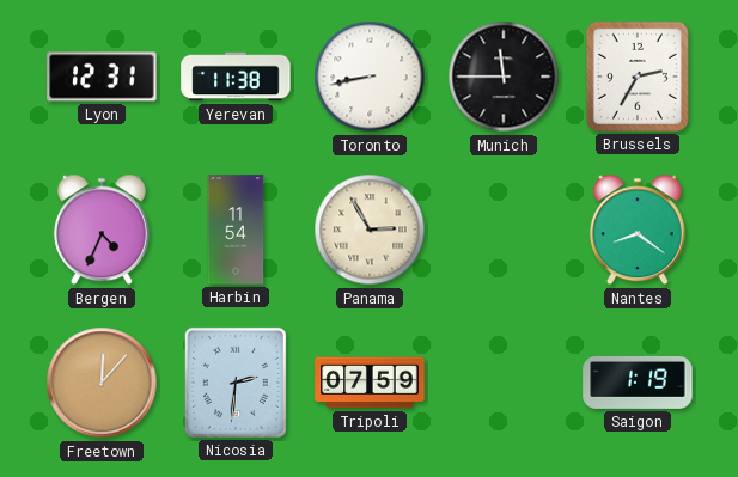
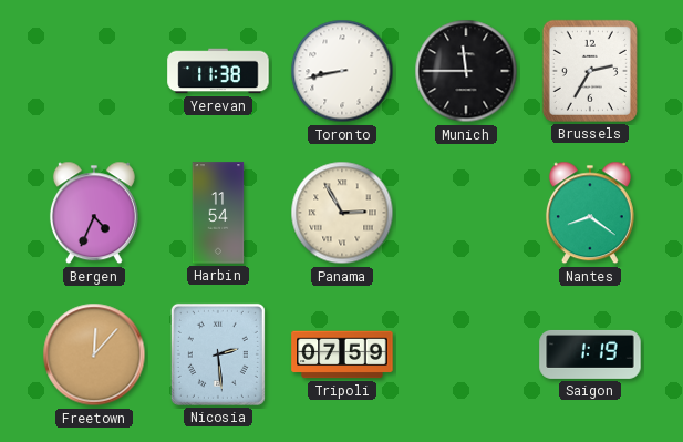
Lyon: 12:31 -> none (102, 77)
Nicosia: 2:31 -> 2:29 (218, 354)
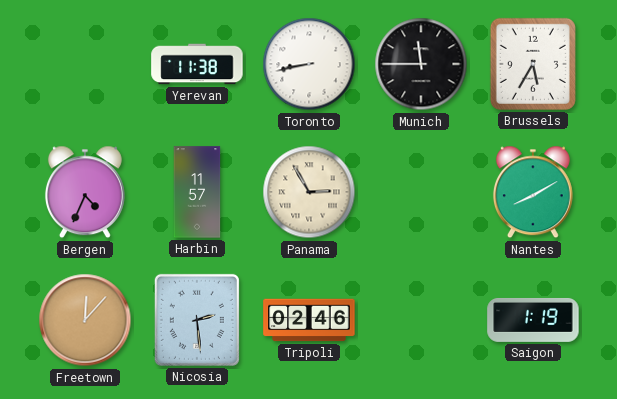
Brussels: 2:35 -> 5:35 (533, 64)
Harbin: 11:54 -> 11:57 (197, 192)
Nantes: 8:21 -> 8:10 (533, 192)
Tripoli: 07:59 -> 02:46 (309, 320)
